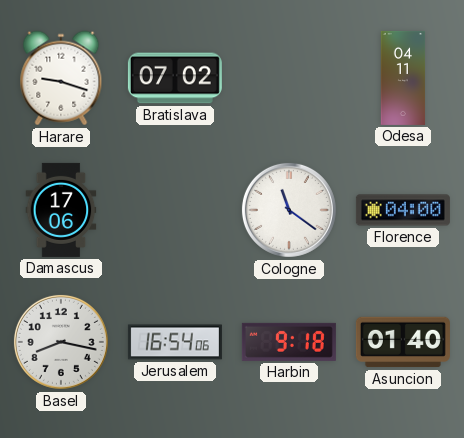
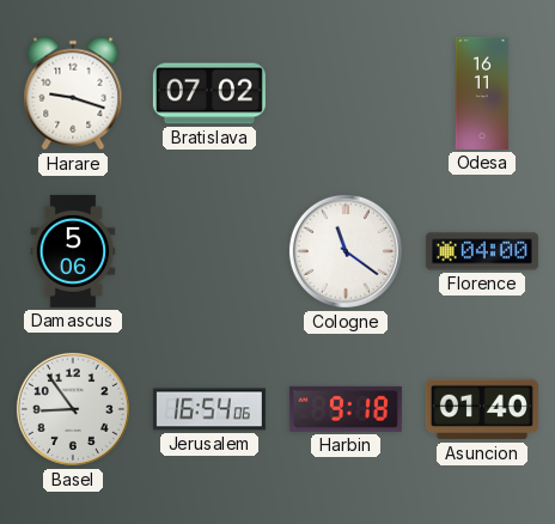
Odesa: 04:11 -> 16:11 (482, 93)
Damascus: 17:06 -> 5:06 (73, 251)
Basel: 8:17 -> 8:54 (73, 409)
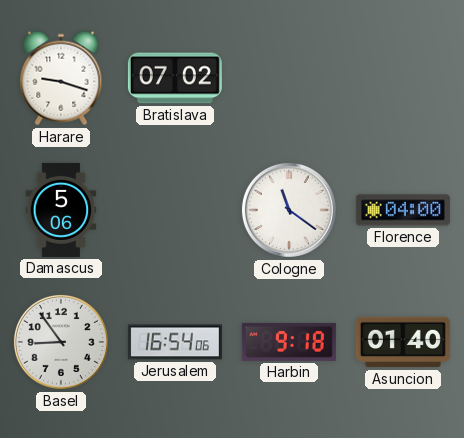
Odesa: 16:11 -> none (482, 93)
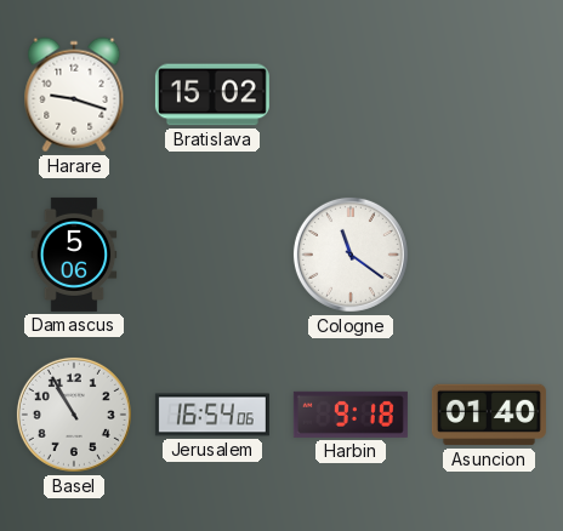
Bratislava: 07:02 -> 15:02 (212, 95)
Florence: 04:00 -> none (403, 210)
Basel: 8:54 -> 10:55 (74, 415)
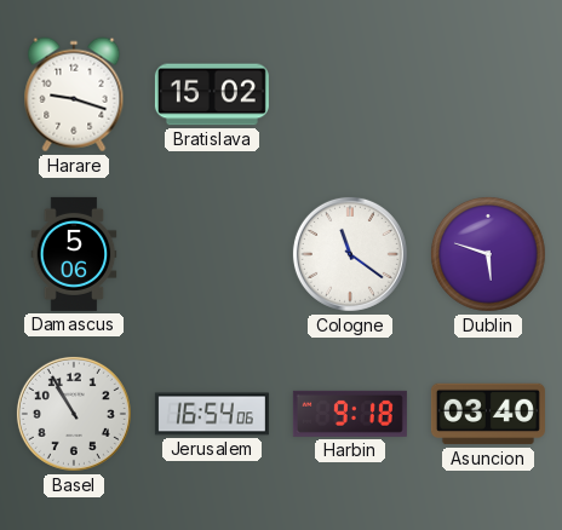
Dublin: none -> 5:48 (488, 254)
Asuncion: 01:40 -> 03:40 (488, 414)
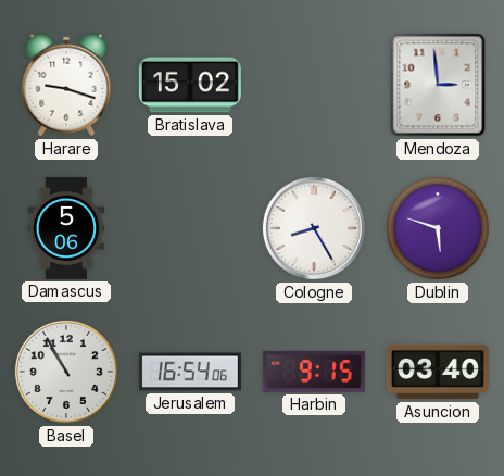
Mendoza: none -> 2:59 (438, 85)
Cologne: 11:21 -> 8:25 (314, 228)
Harbin: 9:18 -> 9:15 (314, 372)
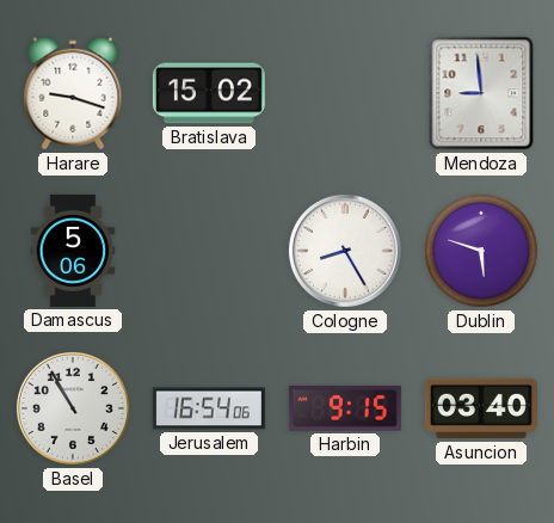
Mendoza: 2:59 -> 8:59 (481, 93)
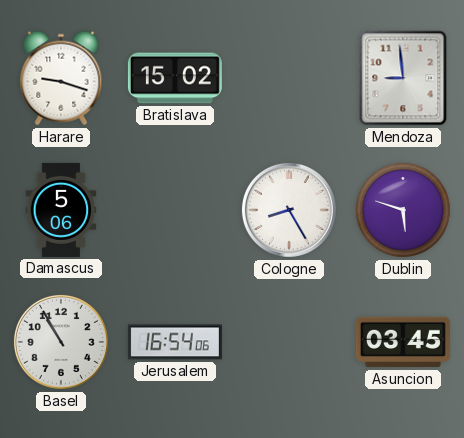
Harbin: 9:15 -> none (345, 408)
Asuncion: 03:40 -> 03:45 (403, 342)
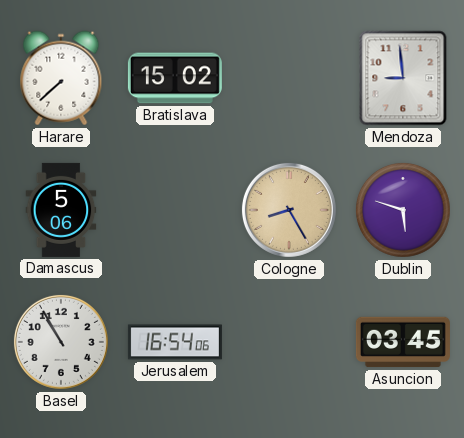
Harare: 9:18 -> 7:38 (61, 78)
Cologne dial: white -> champagne (289, 210)
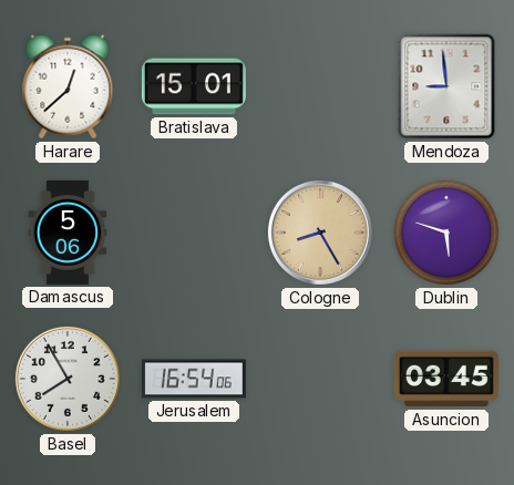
Harare: 7:38 -> 12:38 (68, 86)
Bratislava: 15:02 -> 15:01 (194, 86)
Basel: 10:55 -> 7:55 (68, 379)
